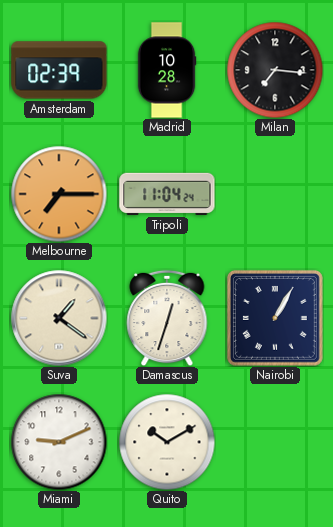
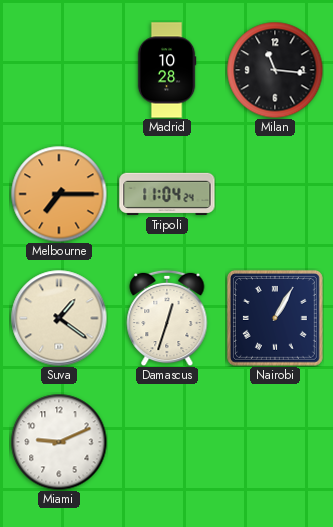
Amsterdam: 02:39 -> none (59, 70)
Milan: 7:16 -> 11:16 (275, 70)
Quito: 10:10 -> none (167, 442)
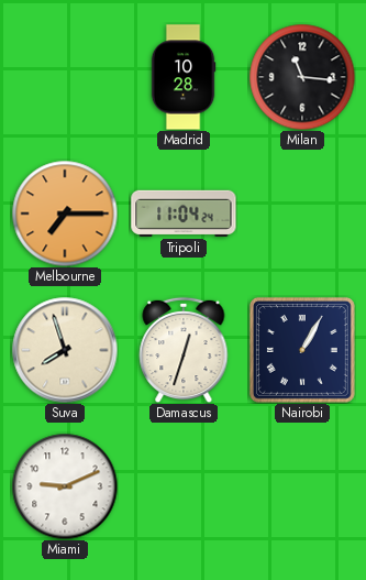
Suva: 1:21 -> 7:57 (65, 350)
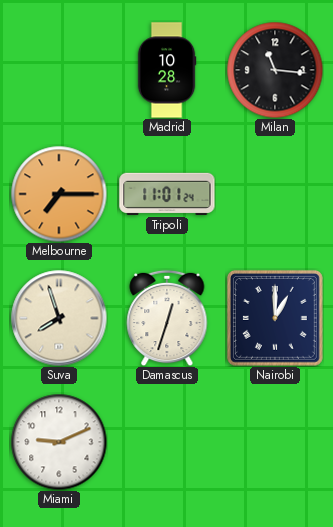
Tripoli: 11:04 -> 11:01 (167, 194)
Nairobi: 1:05 -> 1:00 (275, 318)
